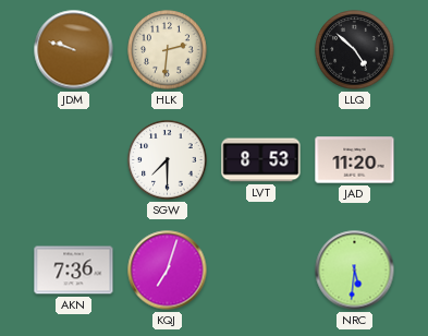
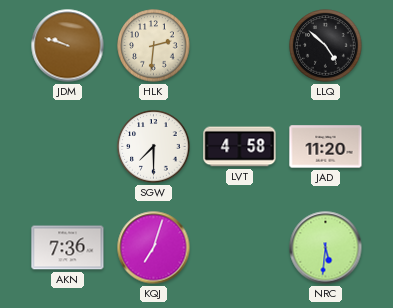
LVT: 8:53 -> 4:58 (240, 147)
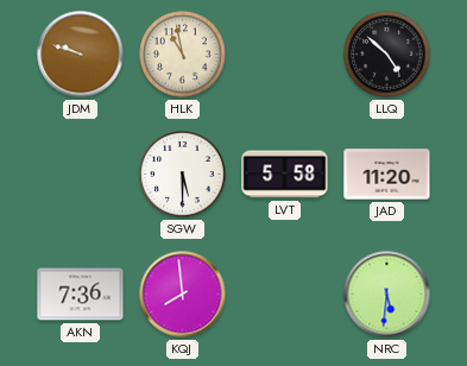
HLK: 2:31 -> 10:58 (183, 55)
SGW: 7:30 -> 5:30 (183, 175)
LVT: 4:58 -> 5:58 (285, 175)
KQJ: 7:03 -> 7:59 (183, 295)
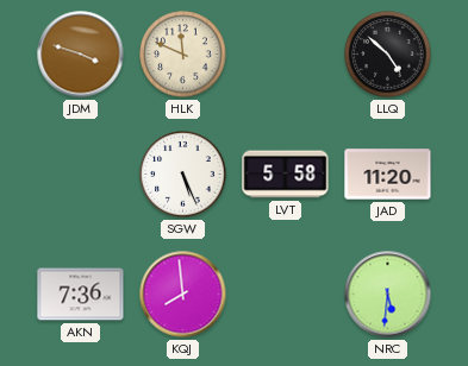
JDM: 9:48 -> 3:48 (81, 55)
HLK: 10:58 -> 11:49 (183, 55)
SGW: 5:30 -> 5:26 (183, 175)
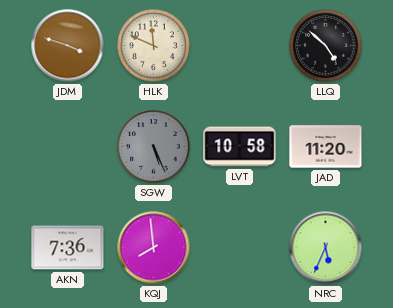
SGW dial: white -> grey (154, 147)
LVT: 5:58 -> 10:58 (240, 147)
NRC: 5:31 -> 5:34 (326, 248)
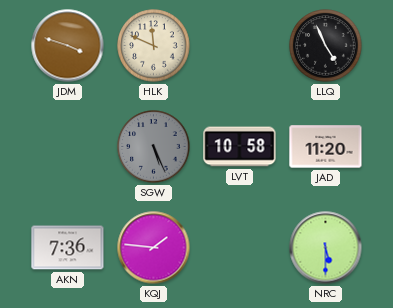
LLQ: 4:52 -> 4:56 (326, 46)
KQJ: 7:59 -> 1:46 (154, 248)
NRC: 5:34 -> 5:30 (326, 248)
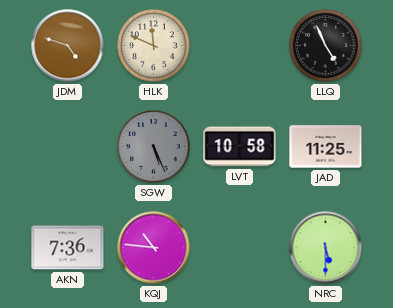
JDM: 3:48 -> 4:48 (68, 46)
JAD: 11:20 -> 11:25 (326, 147)
KQJ: 1:46 -> 10:46 (154, 248)
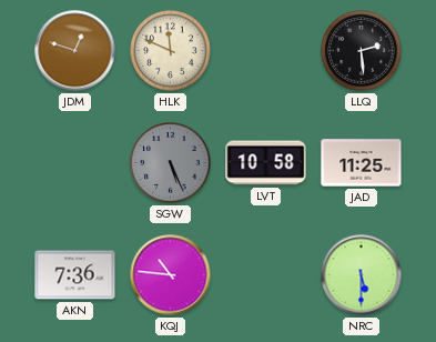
JDM: 4:48 -> 12:48 (75, 51)
LLQ: 4:56 -> 2:29 (362, 51)
